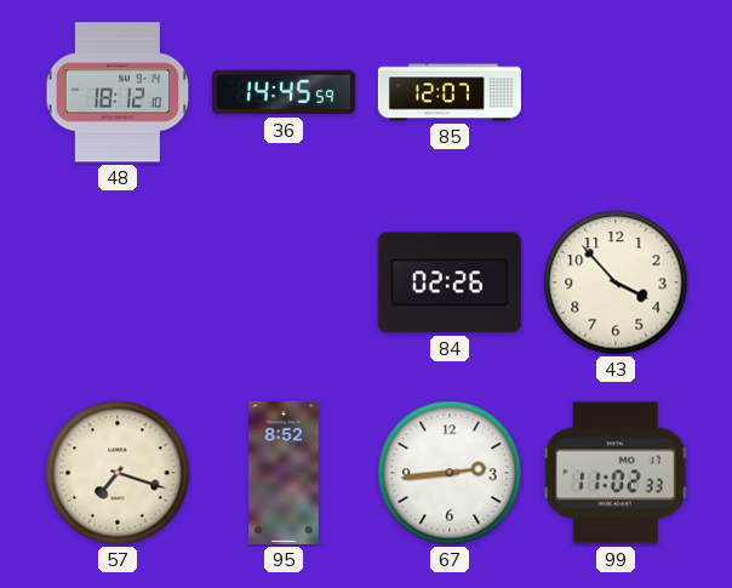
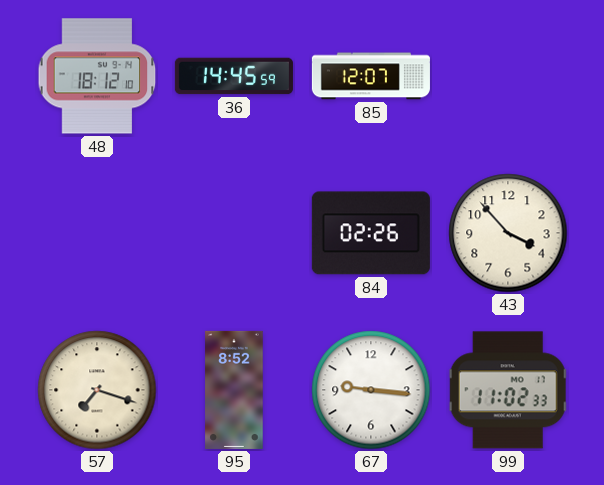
67: 2:44 -> 9:16 (371, 390)
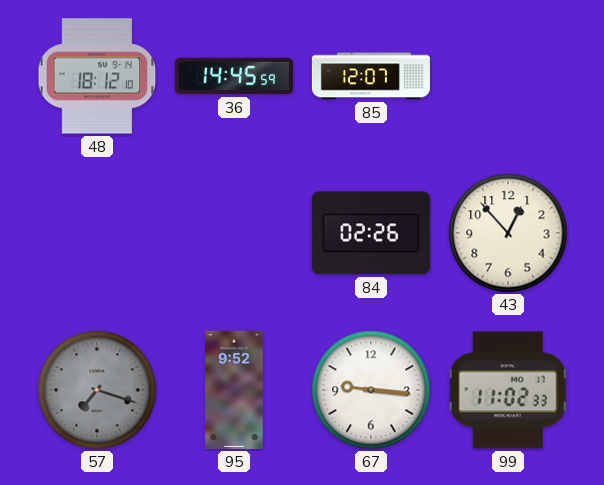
43: 3:53 -> 12:53 (508, 233)
57 dial: cream -> grey (97, 390)
95: 8:52 -> 9:52 (234, 390)
